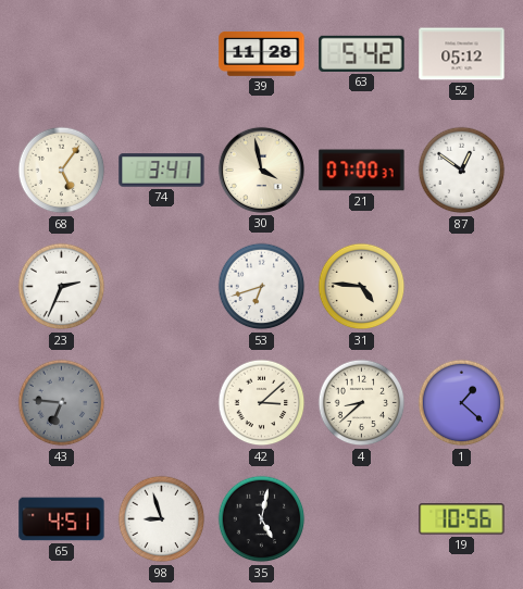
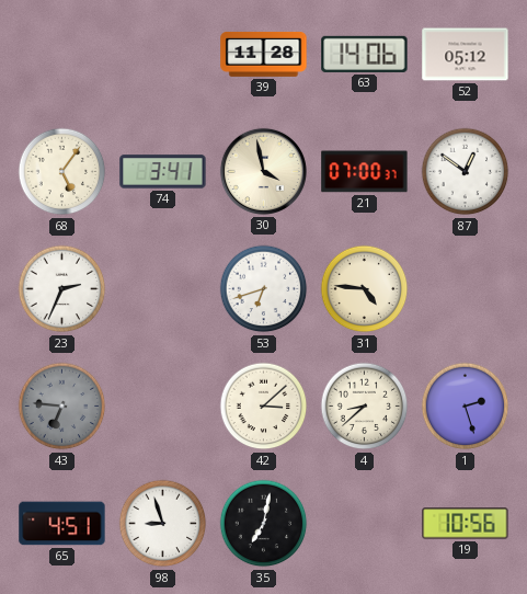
63: 5:42 -> 14:06 (365, 54)
1: 1:22 -> 2:27 (466, 407)
35: 5:02 -> 7:02 (264, 524)
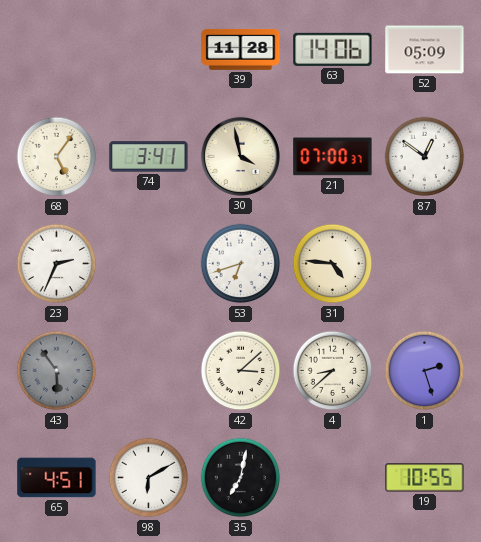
52: 05:12 -> 05:09 (425, 50)
43: 6:46 -> 5:54 (57, 371)
98: 8:57 -> 6:10 (149, 478)
19: 10:56 -> 10:55 (425, 478)
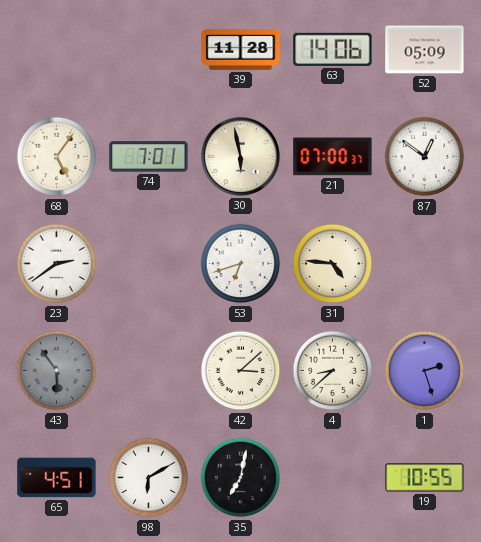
74: 3:41 -> 7:01 (149, 157)
30: 3:58 -> 5:58 (240, 156)
23: 2:34 -> 2:39 (57, 264)
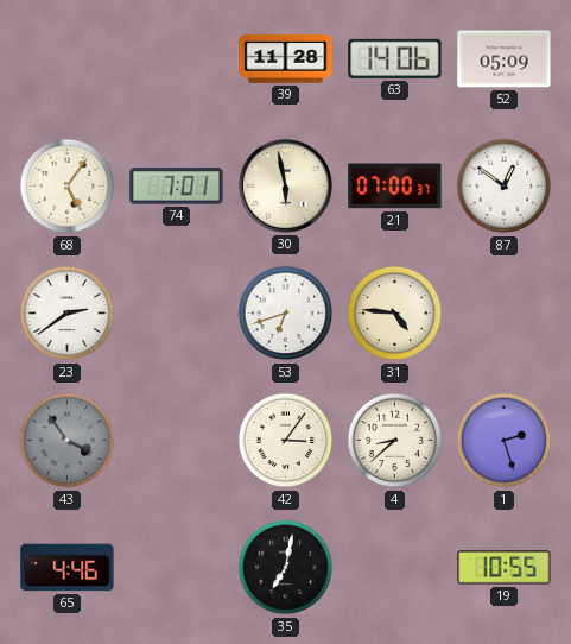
43: 5:54 -> 3:54 (68, 441)
42: 3:08 -> 3:06 (286, 441)
65: 4:51 -> 4:46 (68, 568)
98: 6:10 -> none (149, 478)
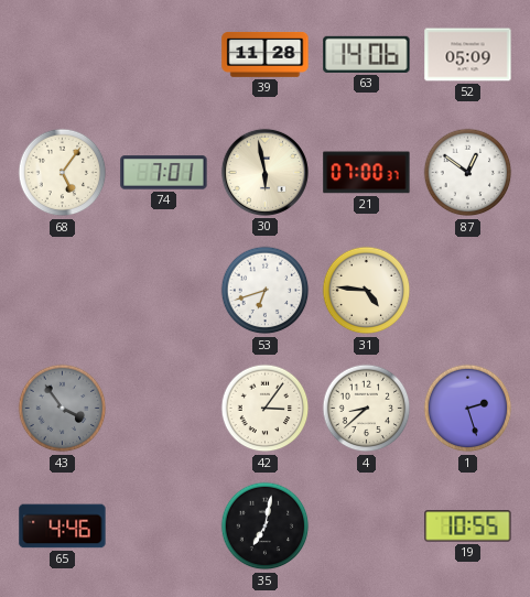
23: 2:39 -> none (68, 314)
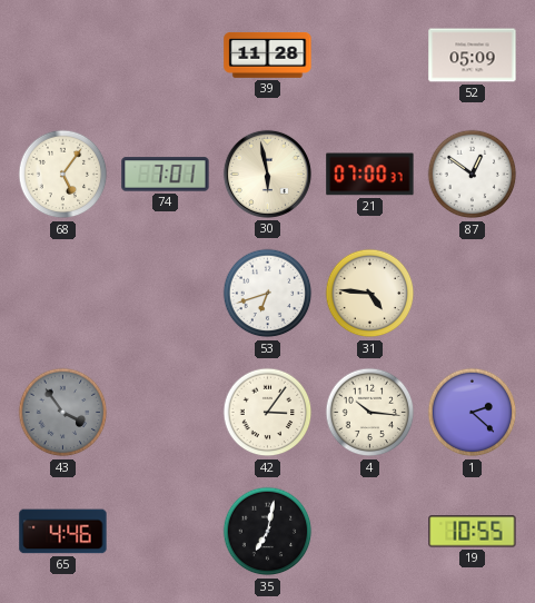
63: 14:06 -> none (367, 54)
4: 8:38 -> 10:16 (370, 413)
1: 2:27 -> 2:22 (473, 413)
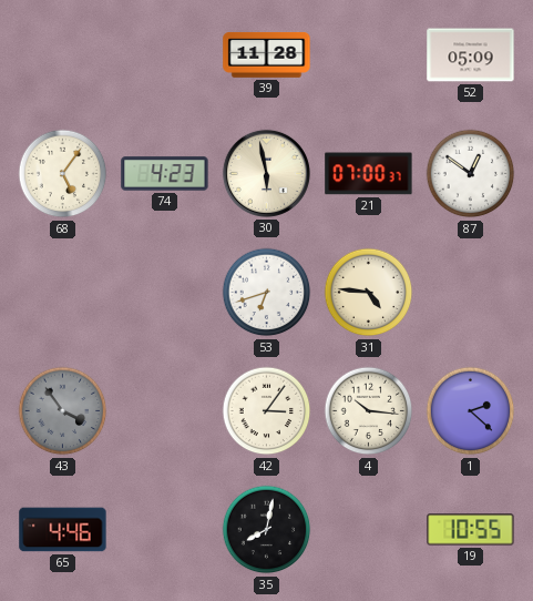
74: 7:01 -> 4:23 (165, 174)
35: 7:02 -> 8:02 (267, 530)
